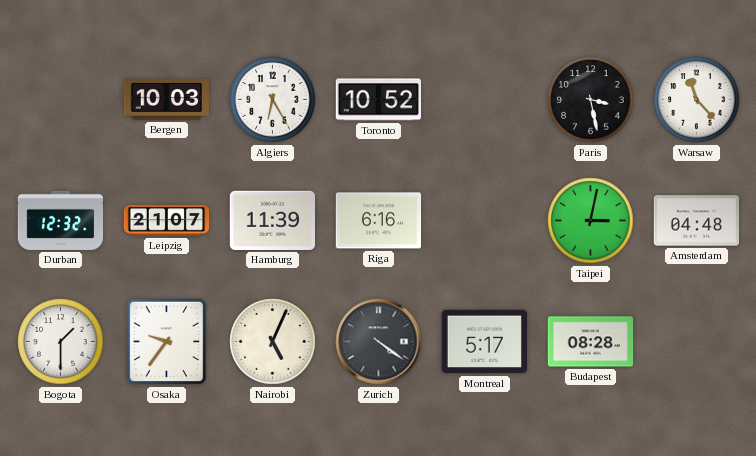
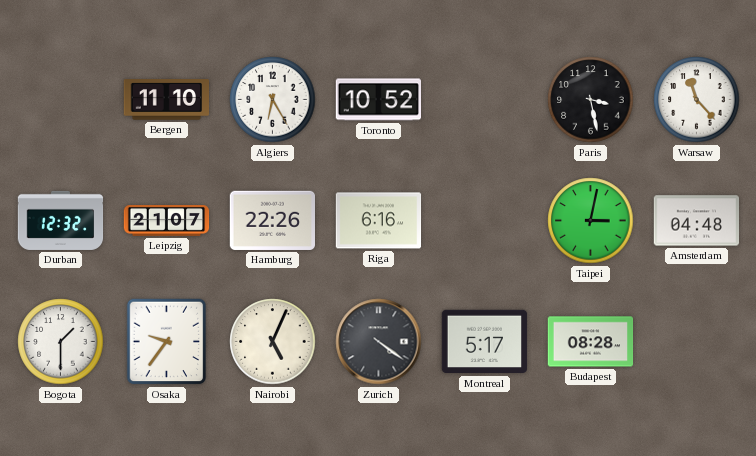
Bergen: 10:03 -> 11:10 (167, 100)
Hamburg: 11:39 -> 22:26 (272, 220)
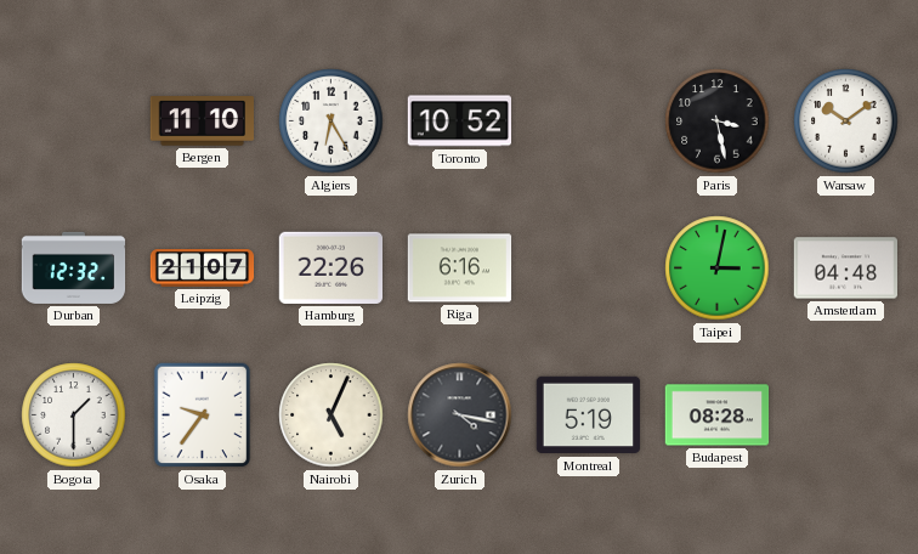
Warsaw: 11:23 -> 10:09 (846, 121)
Zurich: 4:21 -> 4:17 (460, 415)
Montreal: 5:17 -> 5:19 (589, 415)
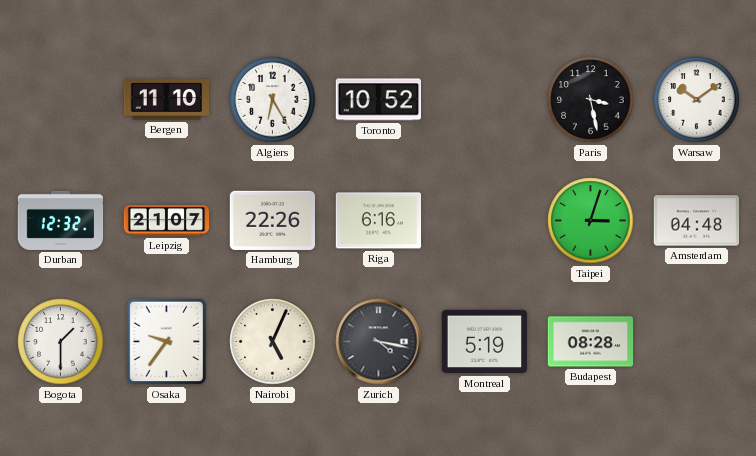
Taipei: 3:02 -> 3:03 (591, 221)
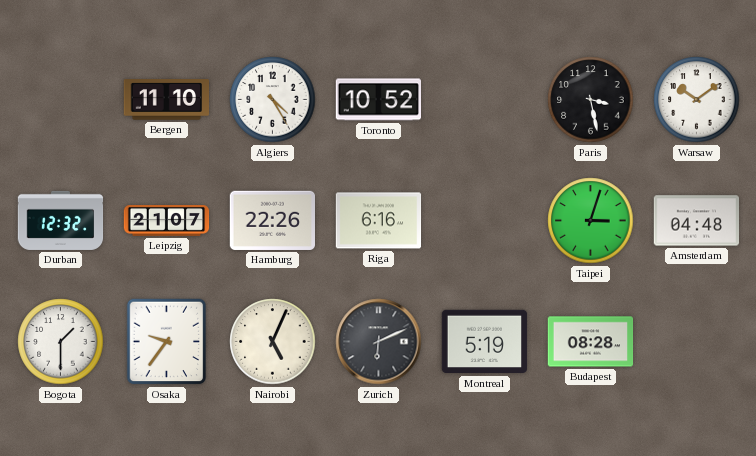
Algiers: 6:25 -> 4:25 (273, 100)
Zurich: 4:17 -> 6:11 (379, 342)
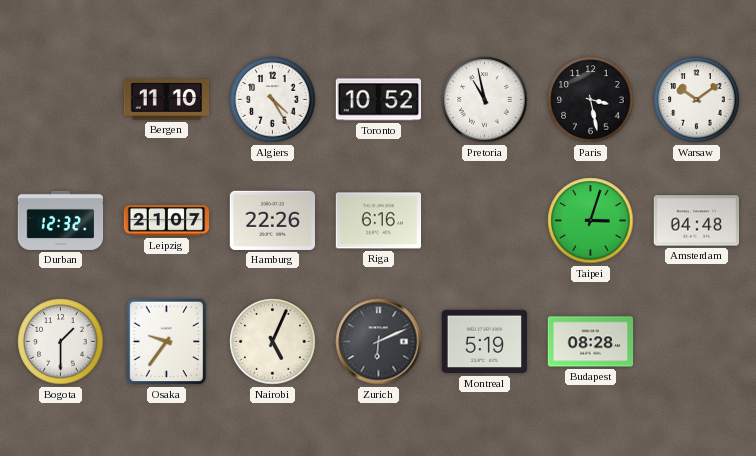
Pretoria: none -> 10:58 (485, 100)
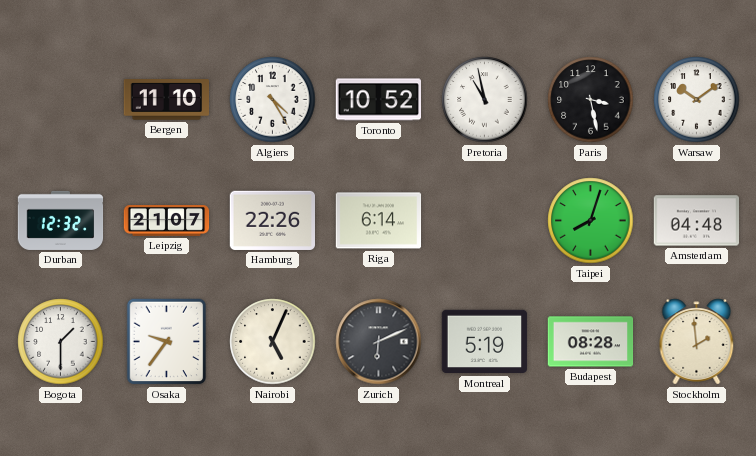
Riga: 6:16 -> 6:14 (379, 221)
Taipei: 3:03 -> 8:03 (591, 221)
Stockholm: none -> 1:59 (697, 342)
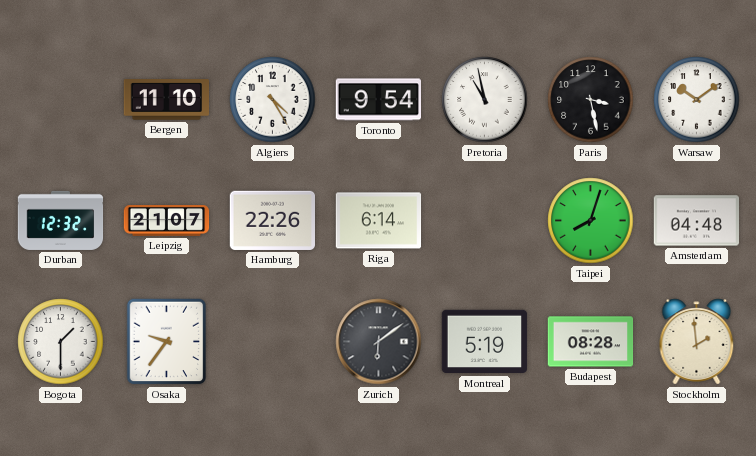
Toronto: 10:52 -> 9:54 (378, 100)
Nairobi: 5:04 -> none (273, 342)
Zurich: 6:11 -> 6:09 (379, 342)
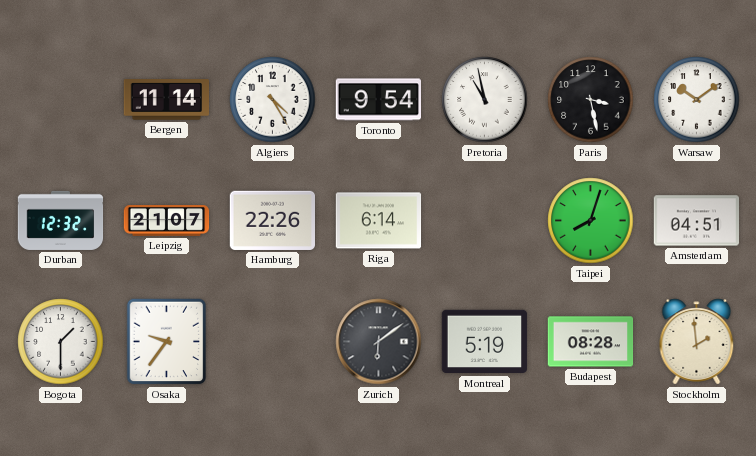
Bergen: 11:10 -> 11:14 (167, 100)
Amsterdam: 04:48 -> 04:51 (696, 221)
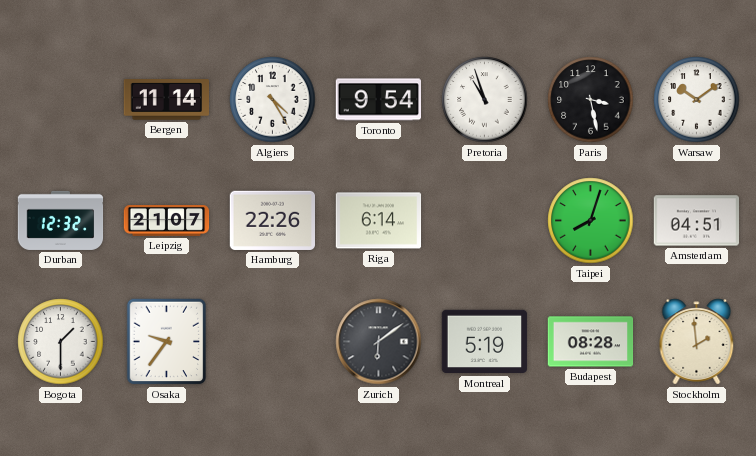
Pretoria: 10:58 -> 10:57 (485, 100)
